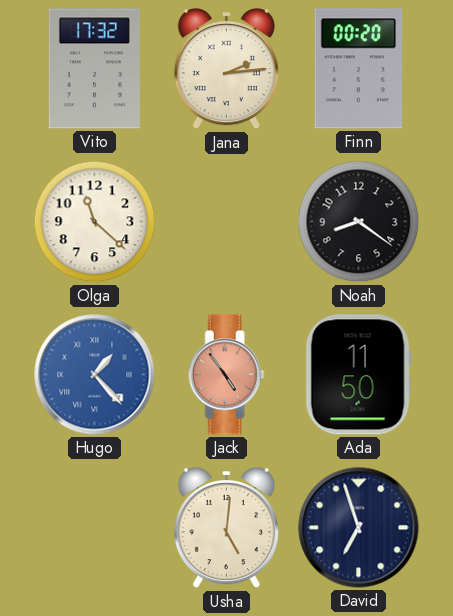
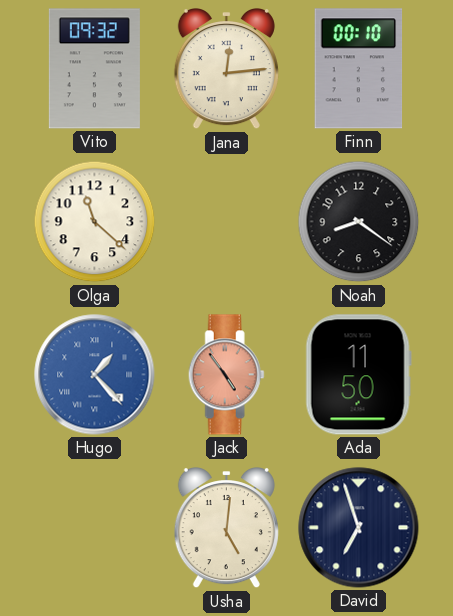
Vito: 17:32 -> 09:32 (94, 69)
Jana: 2:14 -> 12:14 (226, 70)
Finn: 00:20 -> 00:10 (359, 69)
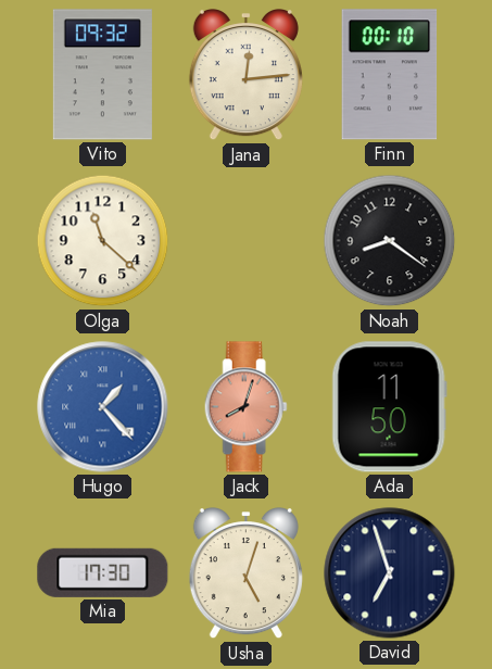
Jack: 4:54 -> 8:03 (245, 407)
Mia: none -> 17:30 (103, 572)
Usha: 5:01 -> 5:03 (245, 575)
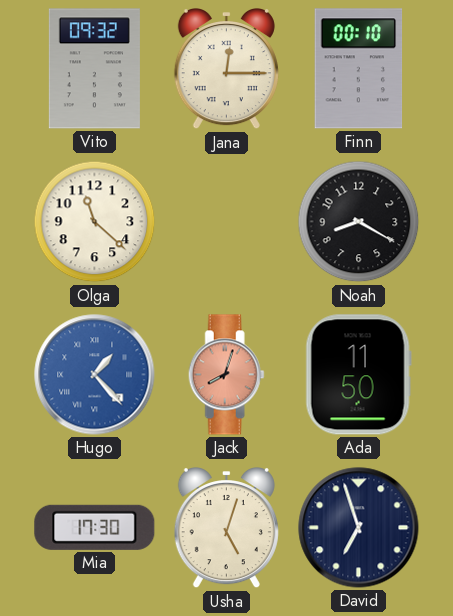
Jana: 12:14 -> 12:15 (226, 70)
Noah: 8:21 -> 8:20 (359, 222)
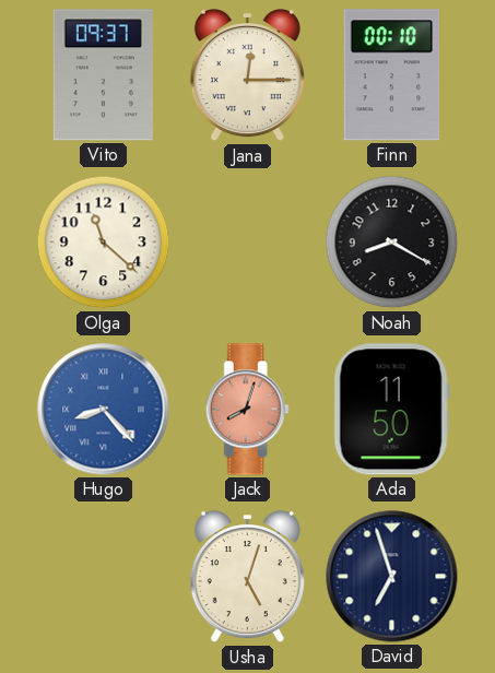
Vito: 09:32 -> 09:37 (103, 75)
Hugo: 1:23 -> 8:23 (104, 410)
Mia: 17:30 -> none (95, 527)
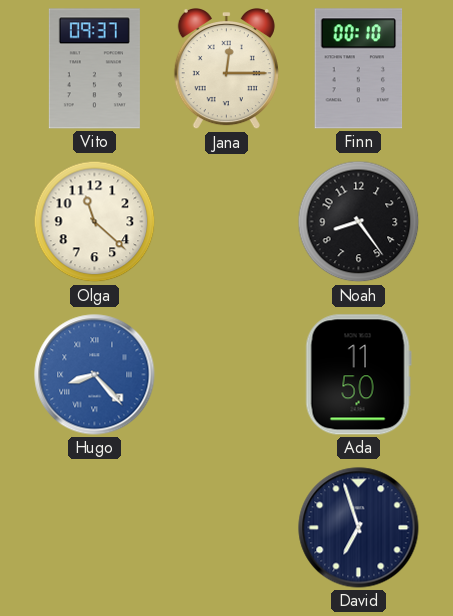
Noah: 8:20 -> 8:24 (359, 222)
Jack: 8:03 -> none (247, 410)
Usha: 5:03 -> none (247, 578)
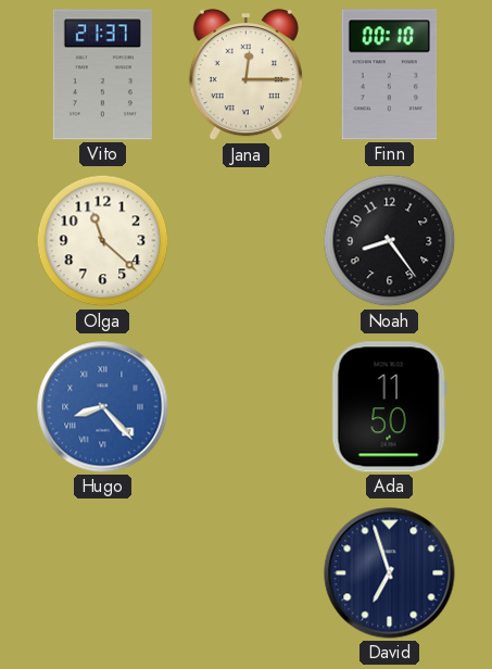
Vito: 09:37 -> 21:37 (102, 75)
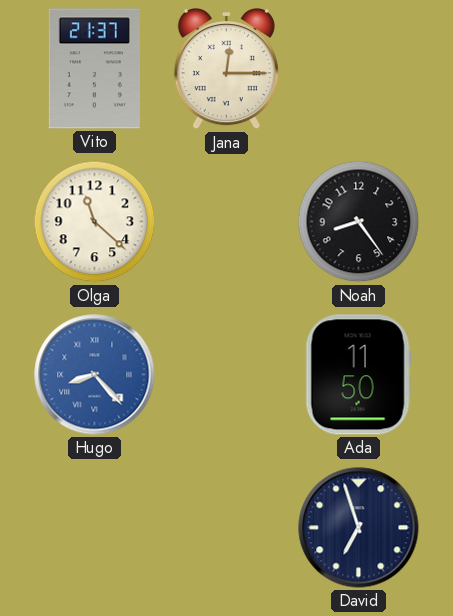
Finn: 00:10 -> none (390, 75)
